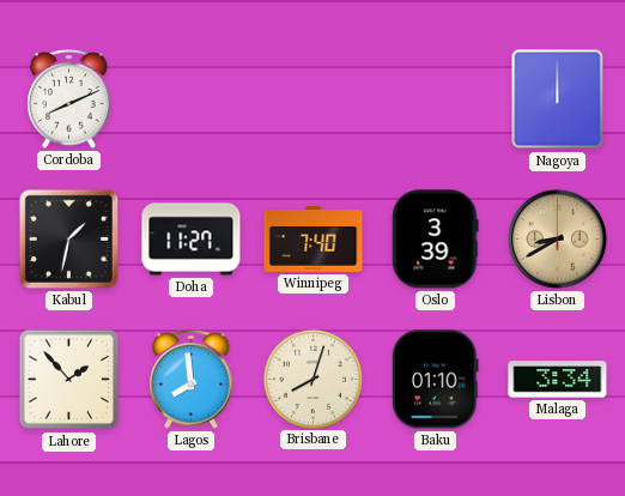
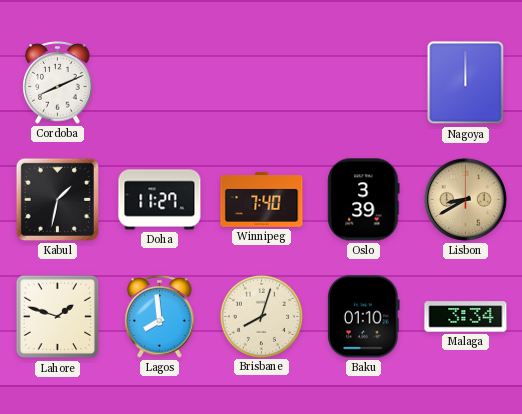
Lahore: 1:53 -> 1:48 (58, 317)
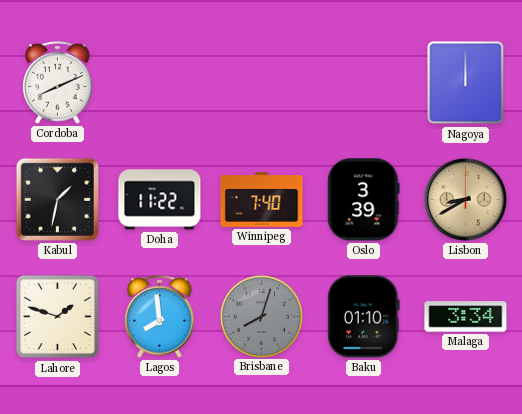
Doha: 11:27 -> 11:22 (160, 200)
Brisbane dial: cream -> grey (261, 316)
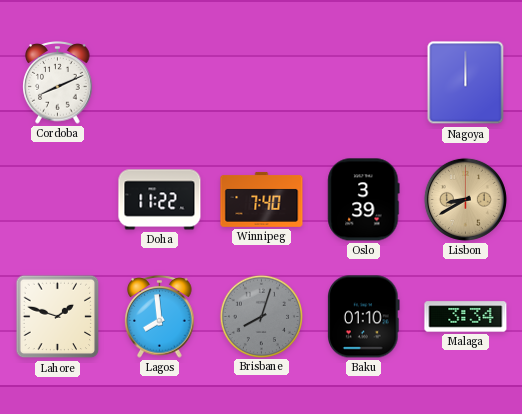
Kabul: 1:32 -> none (57, 199)
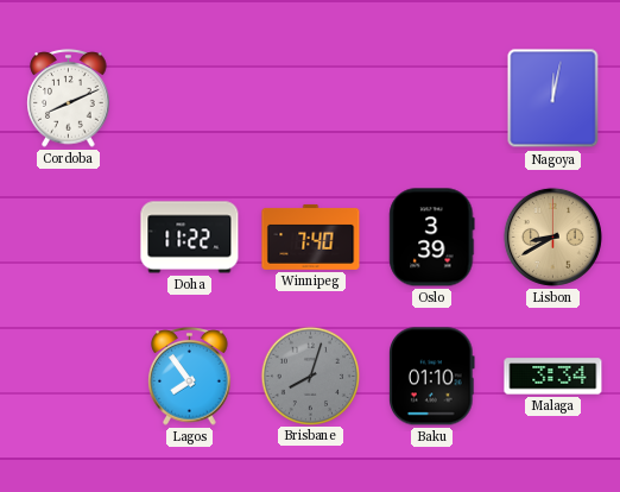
Nagoya: 12:00 -> 12:02 (553, 99)
Lahore: 1:48 -> none (58, 317)
Lagos: 7:59 -> 7:54 (190, 377)
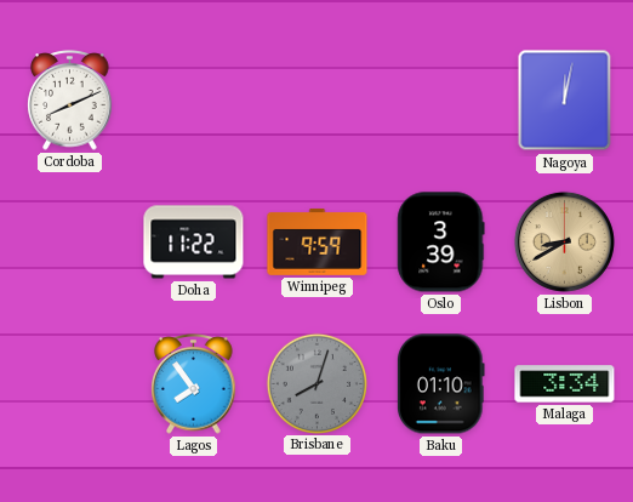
Winnipeg: 7:40 -> 9:59 (318, 243)
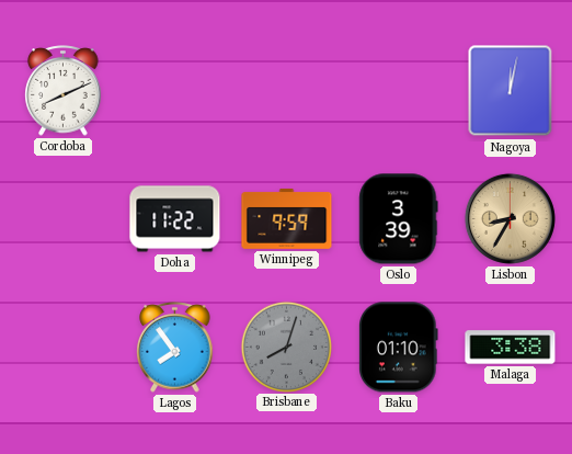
Lisbon: 8:40 -> 8:35 (510, 218)
Malaga: 3:34 -> 3:38 (511, 348)
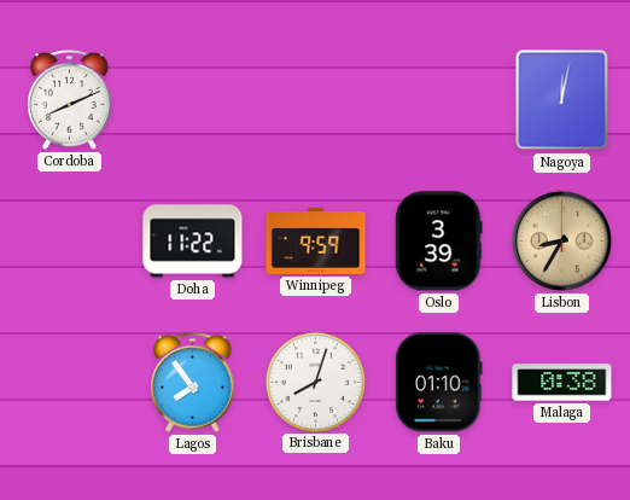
Brisbane dial: grey -> white (315, 382)
Malaga: 3:38 -> 0:38 (562, 383)
